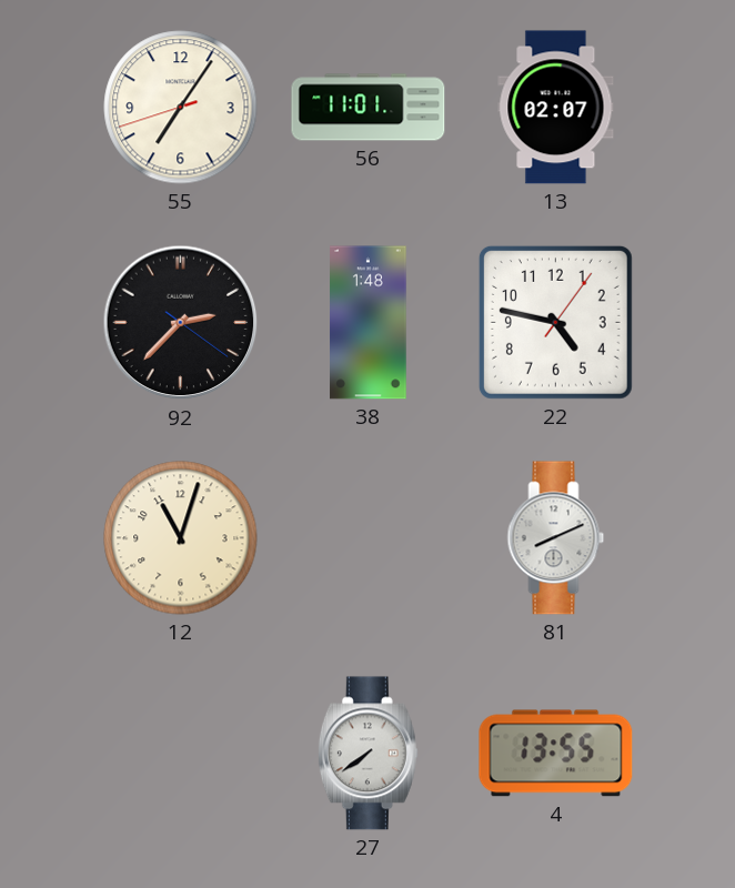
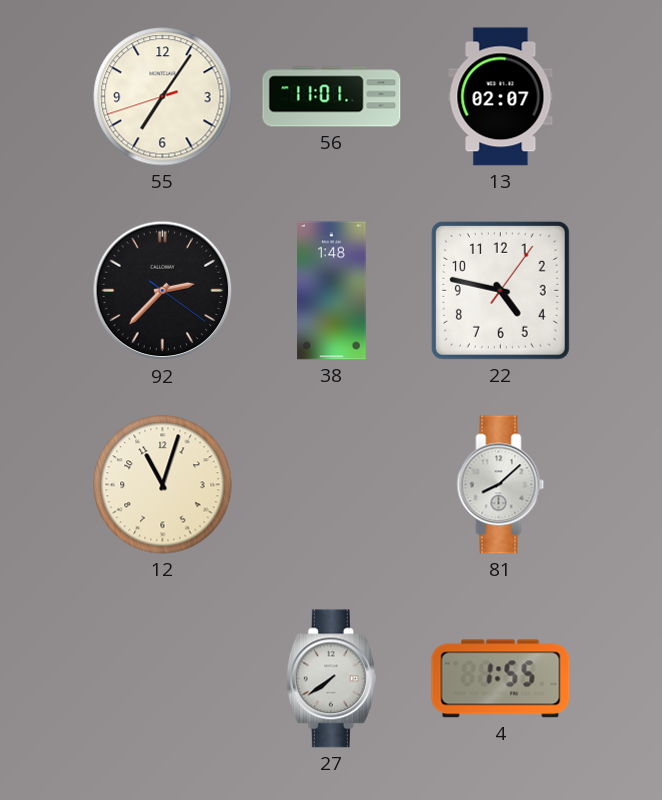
81: 8:11 -> 8:08 (501, 485)
4: 13:55 -> 1:55 (501, 679)
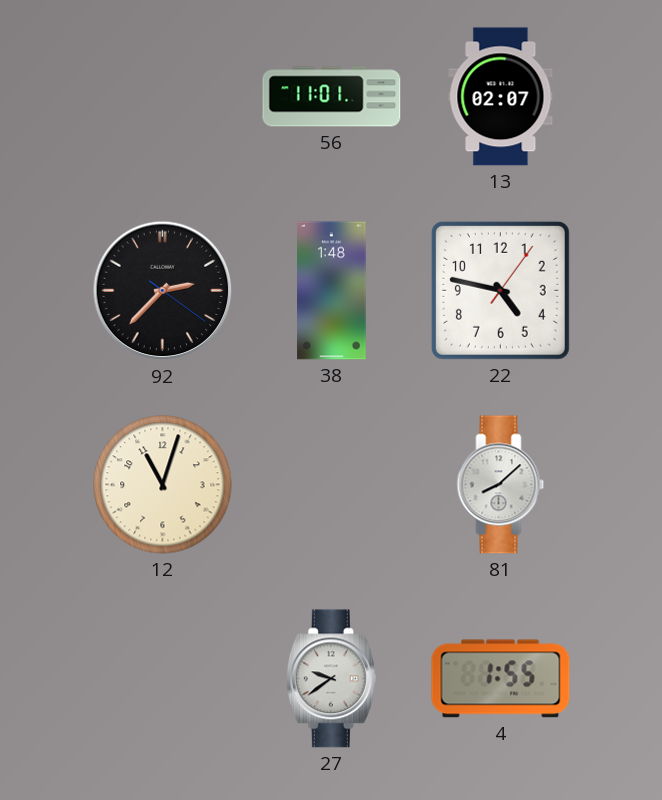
55: 7:05 -> none (163, 97)
27: 7:39 -> 9:39 (331, 679)
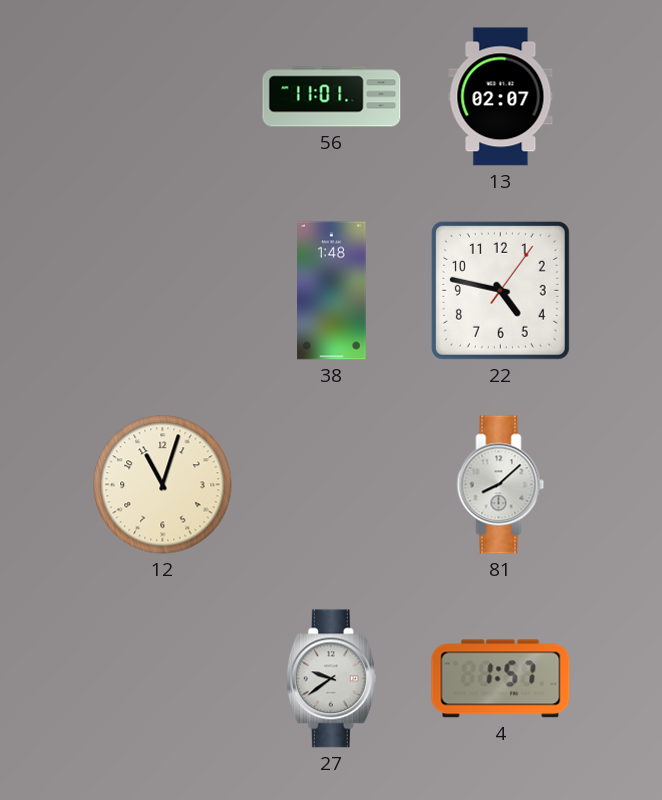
92: 2:37 -> none (163, 291)
4: 1:55 -> 1:57 (501, 679)
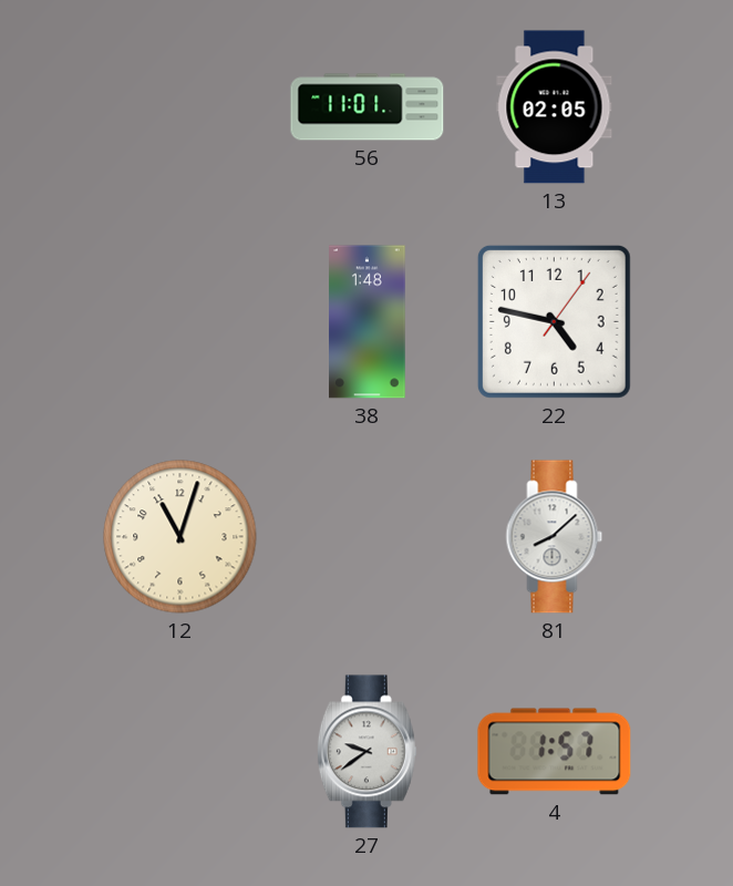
13: 02:07 -> 02:05 (555, 107)
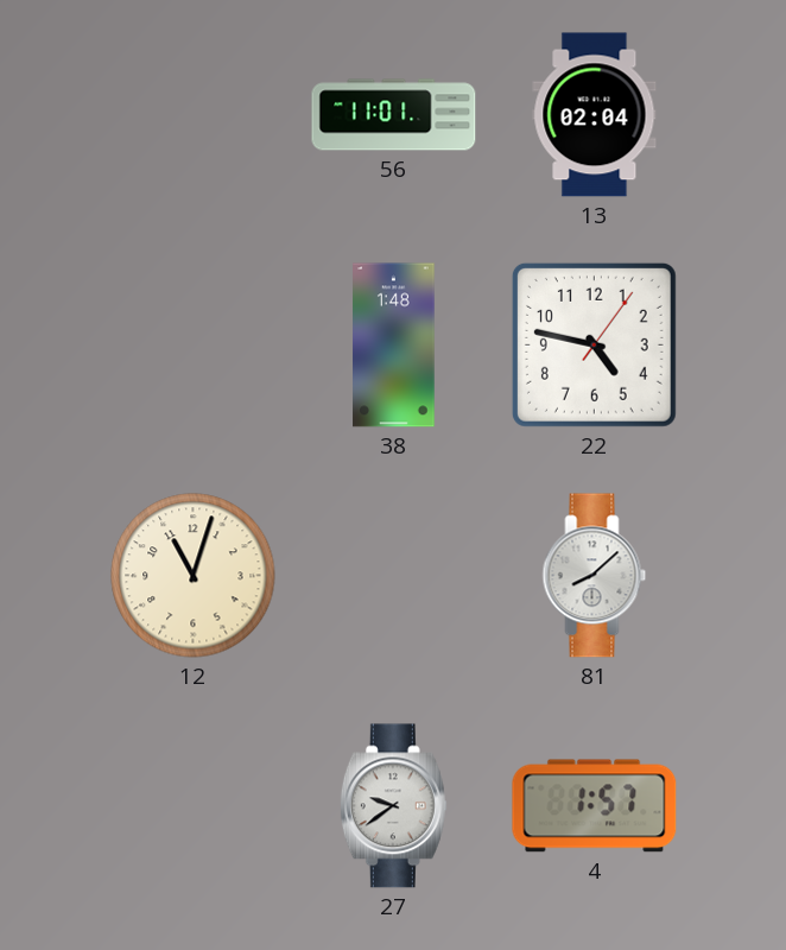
13: 02:05 -> 02:04 (595, 115)
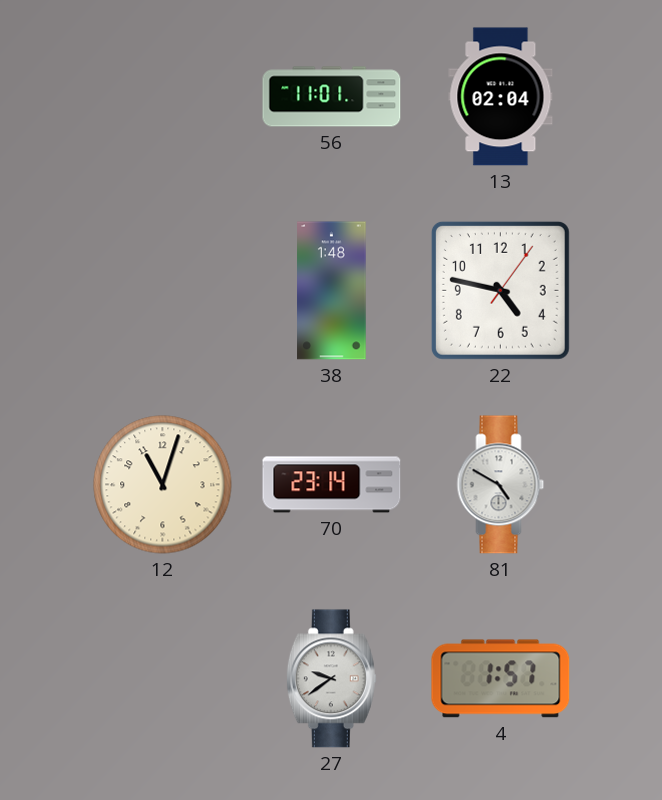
70: none -> 23:14 (332, 485)
81: 8:08 -> 4:50 (501, 485)
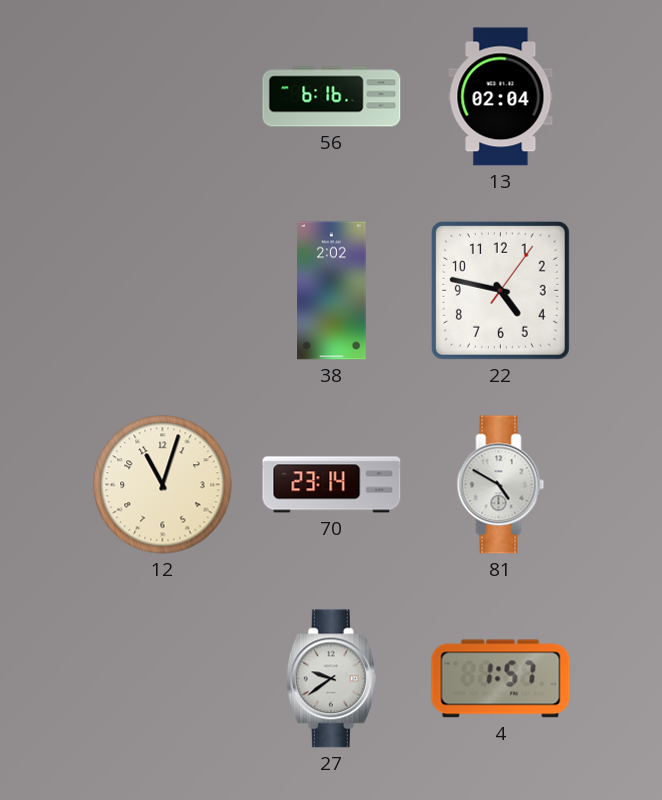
56: 11:01 -> 6:16 (332, 97)
38: 1:48 -> 2:02 (332, 291)
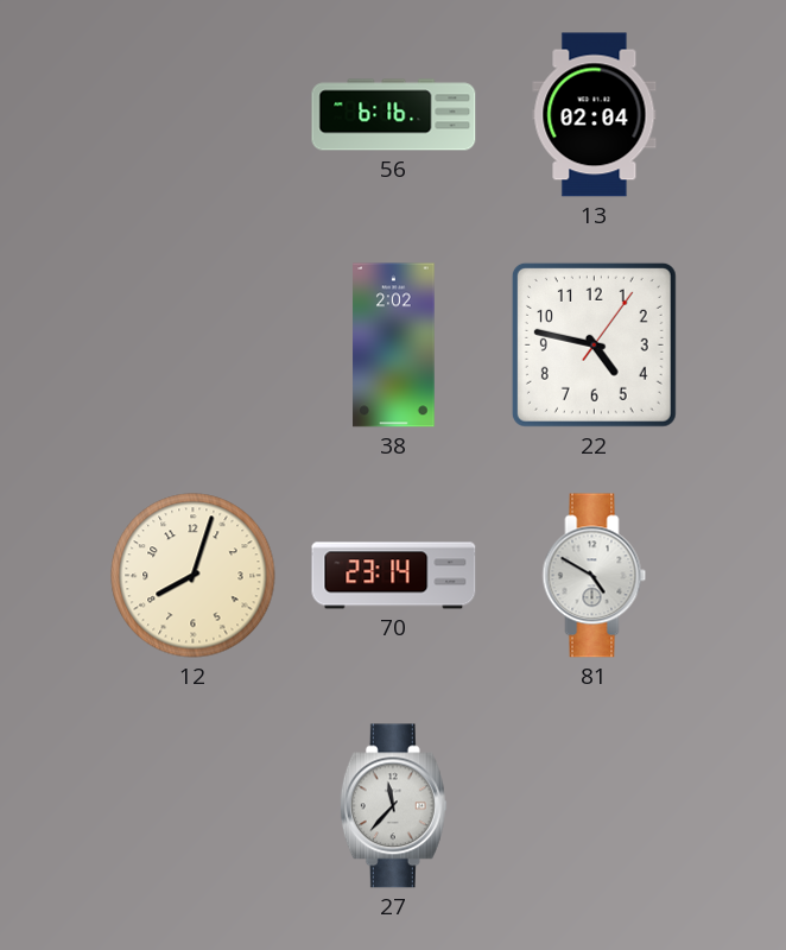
12: 11:03 -> 8:03 (194, 576)
27: 9:39 -> 11:37 (393, 806)
4: 1:57 -> none (501, 679)
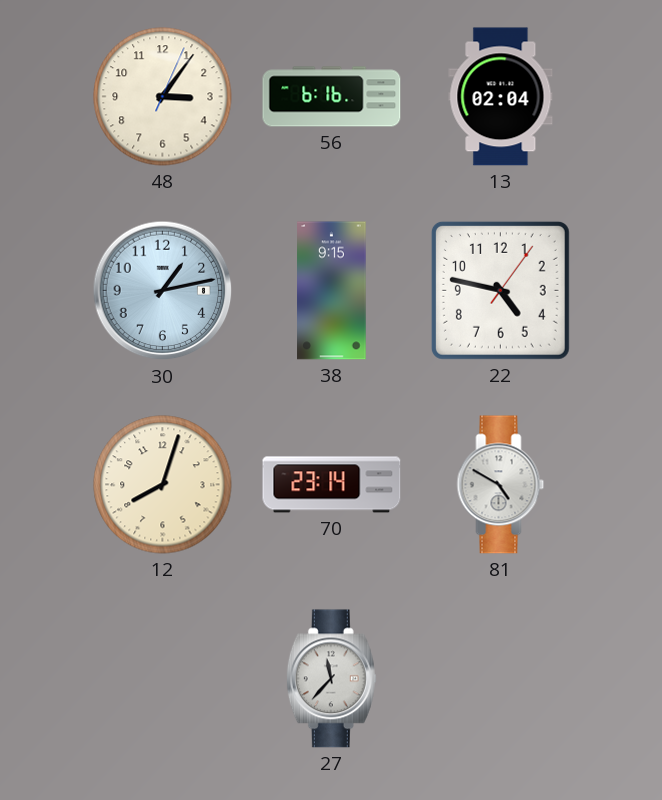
48: none -> 3:06 (163, 97)
30: none -> 1:13 (163, 291)
38: 2:02 -> 9:15 (332, 291)
